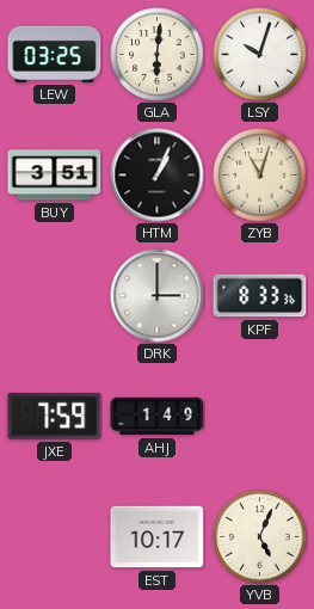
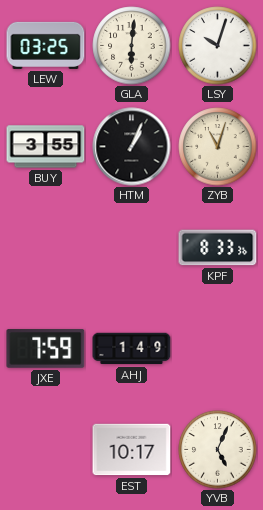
BUY: 3:51 -> 3:55 (46, 147)
DRK: 3:00 -> none (158, 296)
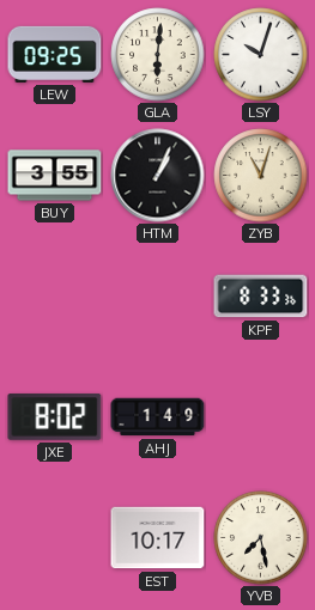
LEW: 03:25 -> 09:25 (55, 54)
JXE: 7:59 -> 8:02 (55, 417)
YVB: 5:04 -> 7:28 (261, 538)
